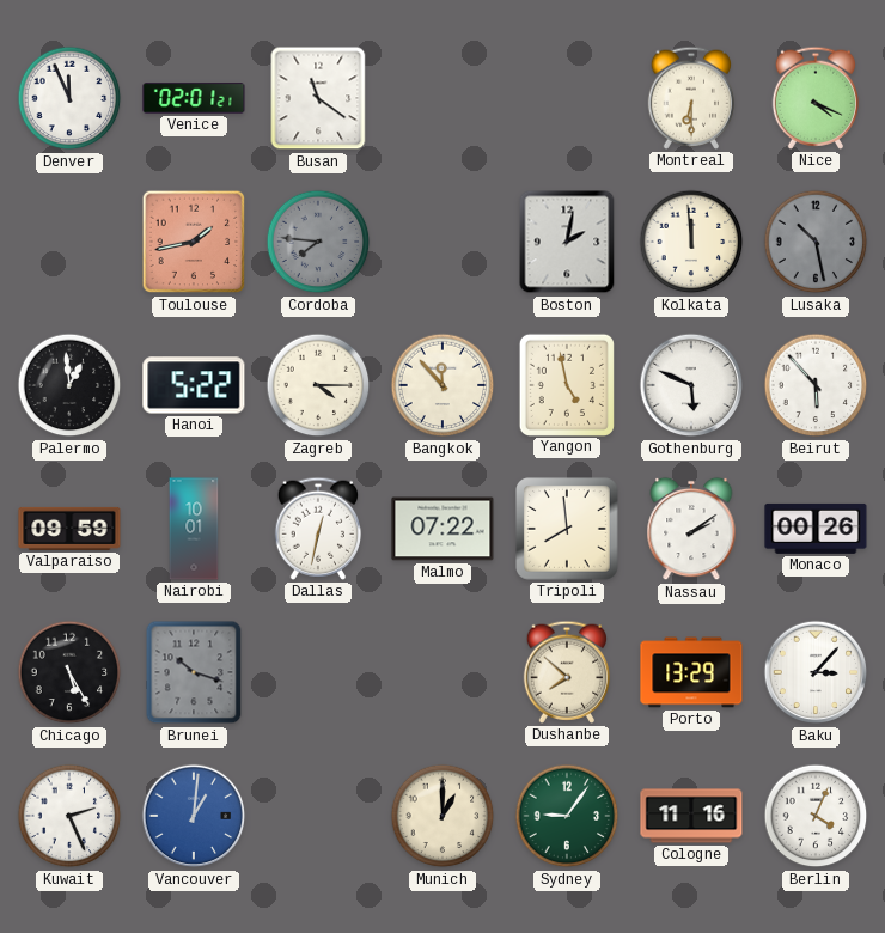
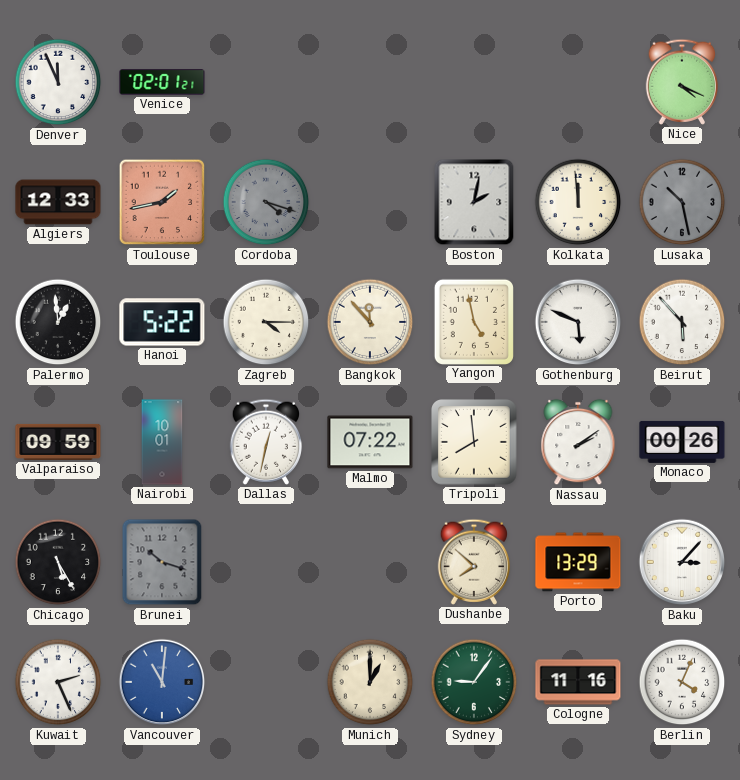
Busan: 11:21 -> none (318, 98)
Montreal: 6:30 -> none (691, 98)
Algiers: none -> 12:33 (58, 202)
Cordoba: 7:46 -> 4:18 (266, 202)
Vancouver: 1:01 -> 11:01 (162, 682)
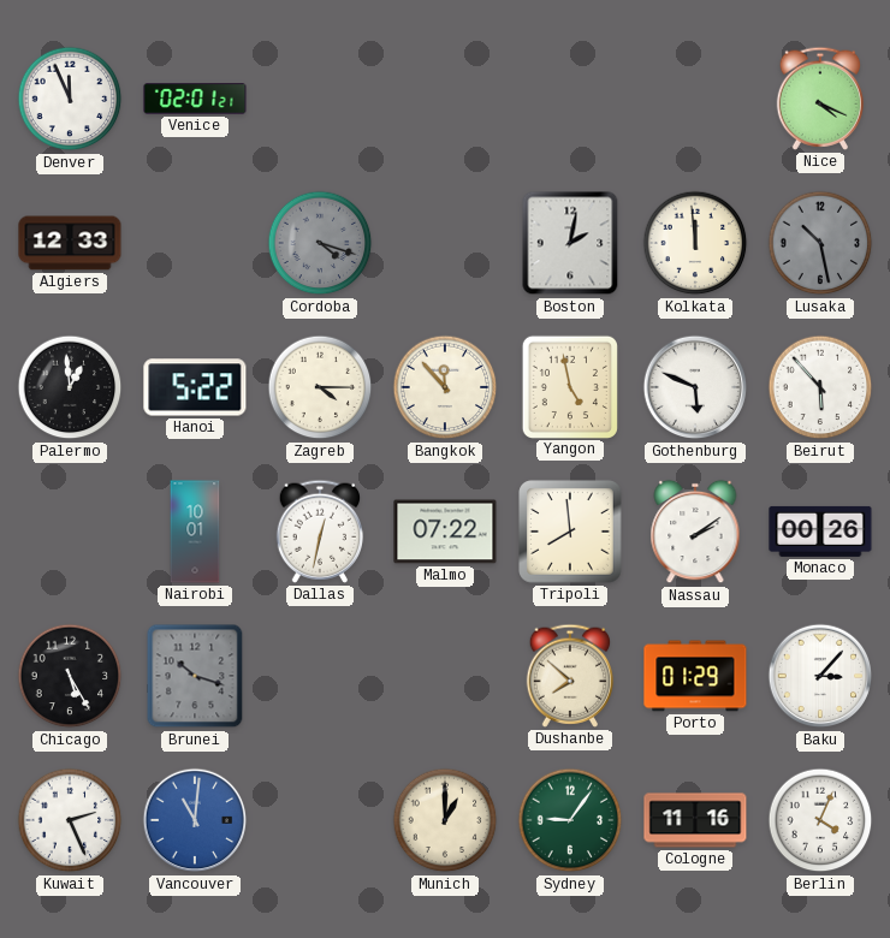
Toulouse: 1:43 -> none (162, 202)
Valparaiso: 09:59 -> none (58, 442)
Porto: 13:29 -> 01:29 (695, 676)
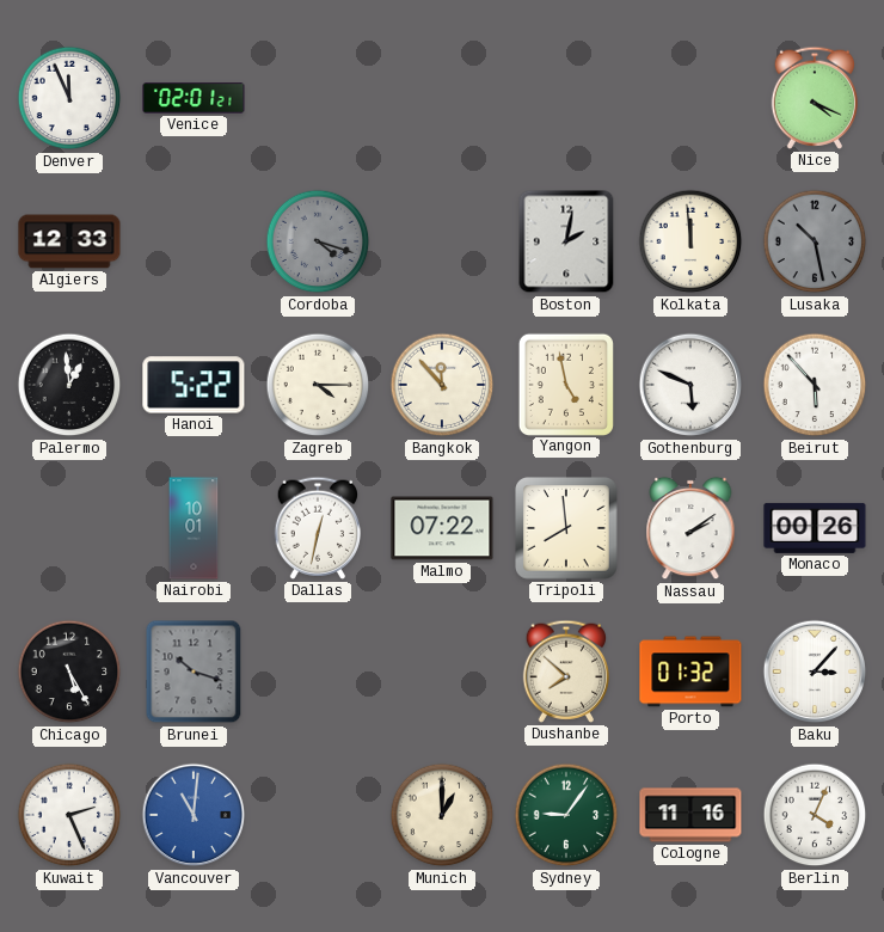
Porto: 01:29 -> 01:32 (690, 672)
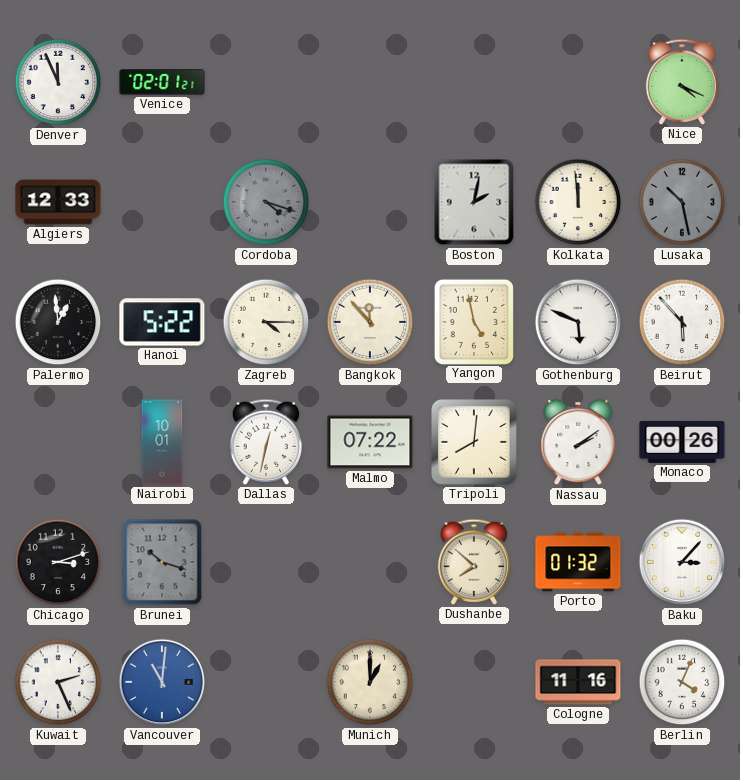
Tripoli: 7:59 -> 8:01 (475, 443)
Chicago: 5:25 -> 3:12 (58, 562)
Sydney: 9:06 -> none (566, 815)
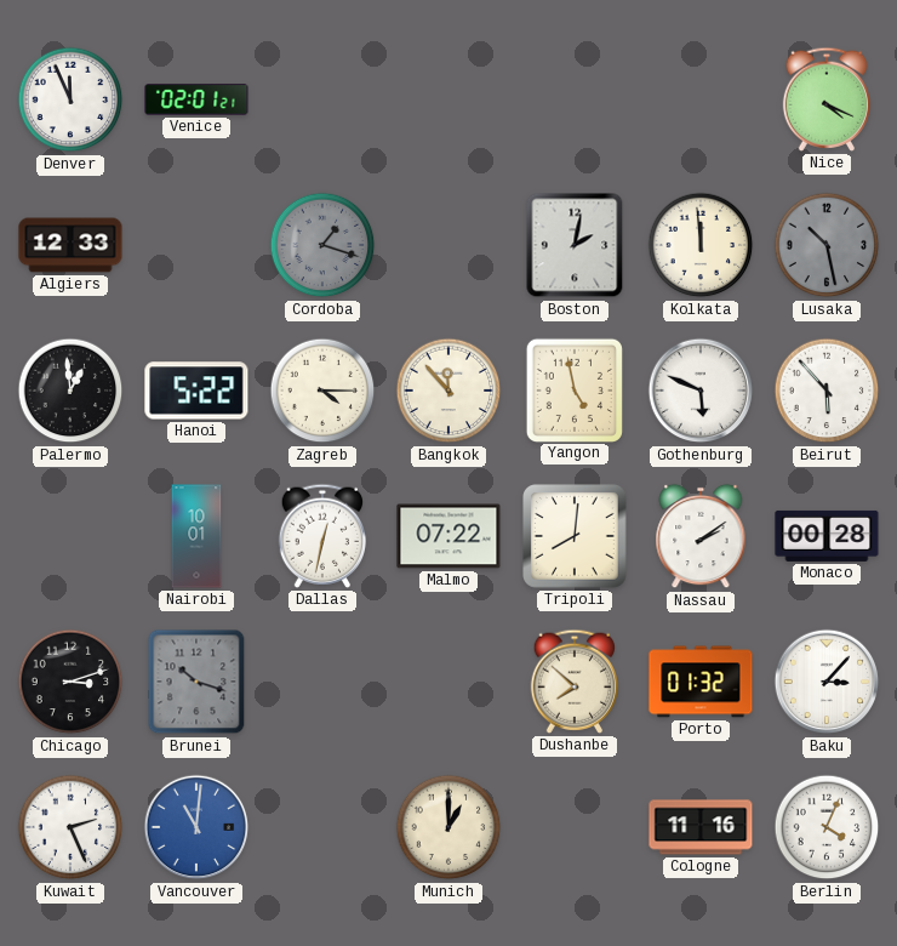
Cordoba: 4:18 -> 1:18 (322, 245)
Monaco: 00:26 -> 00:28 (827, 536)
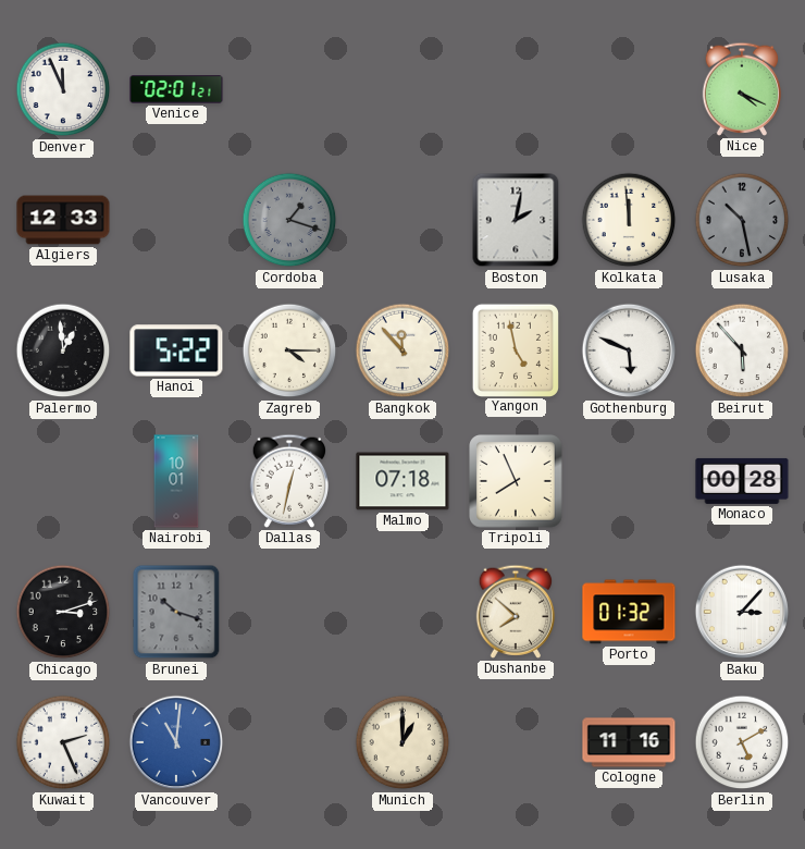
Malmo: 07:22 -> 07:18 (403, 481)
Tripoli: 8:01 -> 7:56 (517, 482)
Nassau: 2:09 -> none (701, 536)
Berlin: 4:04 -> 5:10 (742, 742)
